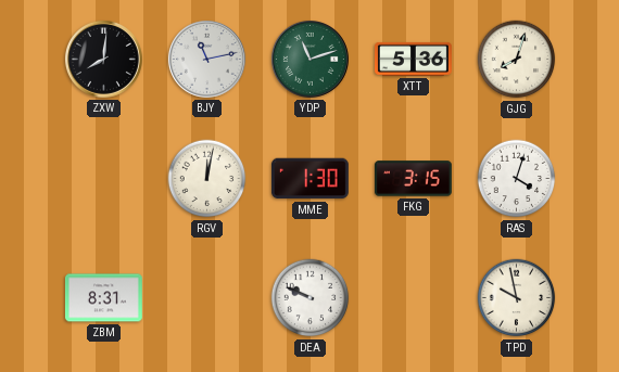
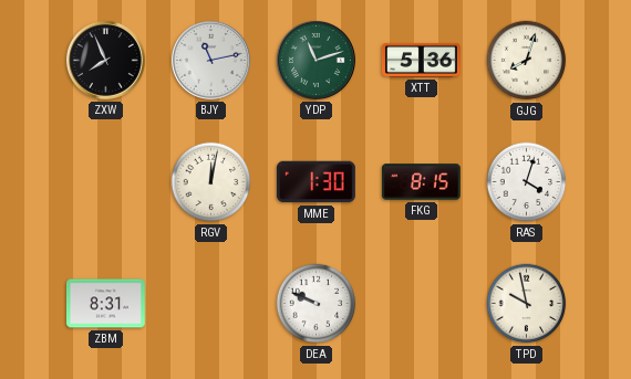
ZXW: 8:01 -> 7:56 (105, 60)
FKG: 3:15 -> 8:15 (421, 182)
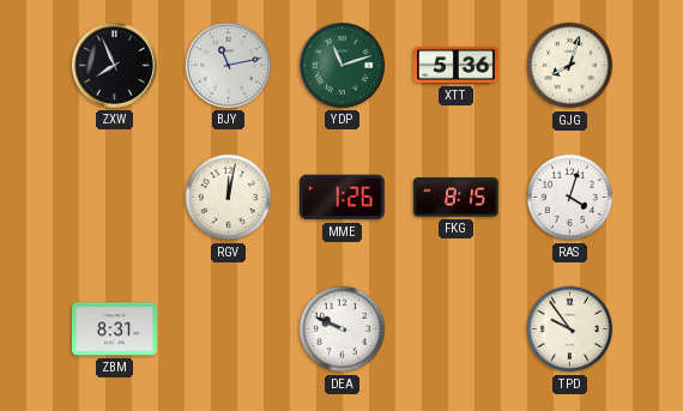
MME: 1:30 -> 1:26 (341, 198)
TPD: 9:58 -> 9:54 (570, 330)
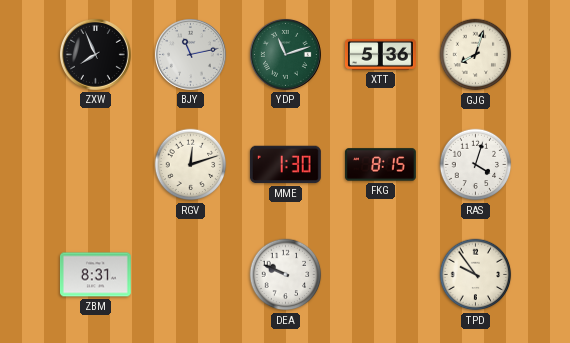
RGV: 12:02 -> 12:12 (191, 165)
MME: 1:26 -> 1:30 (285, 165)
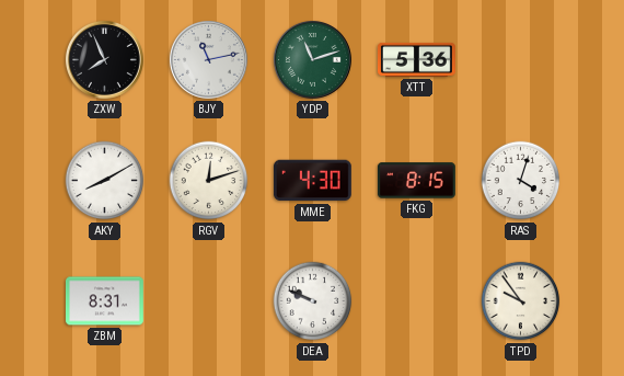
GJG: 8:03 -> none (476, 55)
AKY: none -> 8:10 (105, 181)
MME: 1:30 -> 4:30 (312, 181)
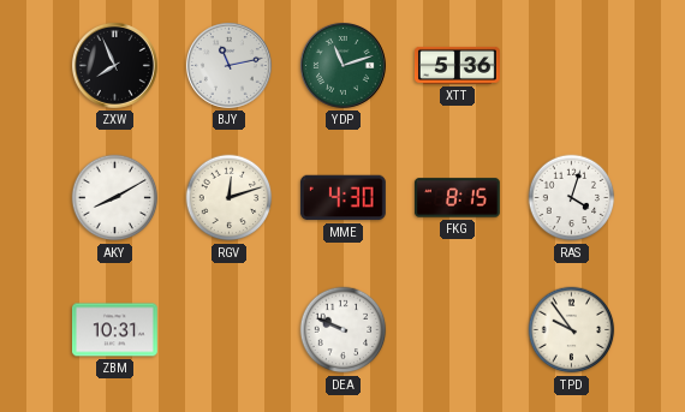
ZBM: 8:31 -> 10:31 (114, 330)
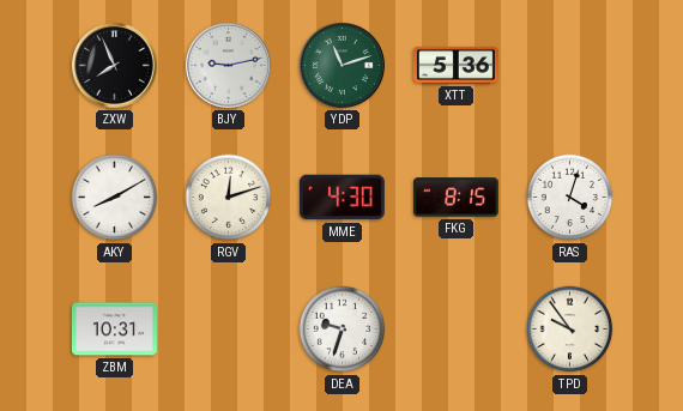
BJY: 11:13 -> 9:13 (228, 65)
DEA: 9:49 -> 9:33 (343, 330)
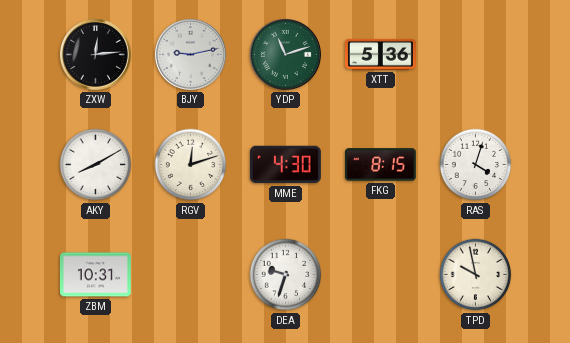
ZXW: 7:56 -> 12:14 (95, 54)
TPD: 9:54 -> 9:58 (476, 275)
